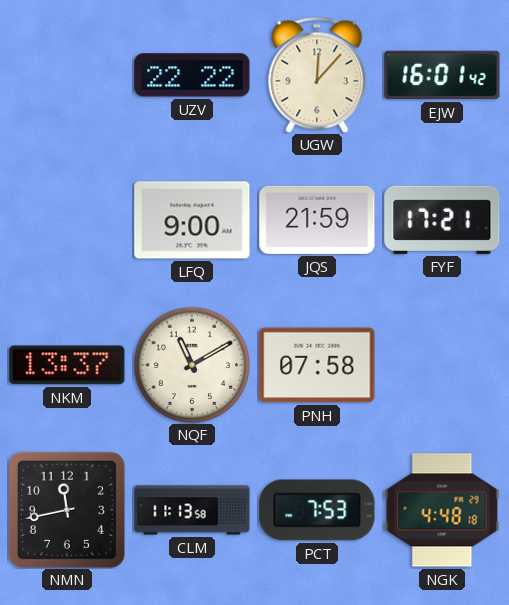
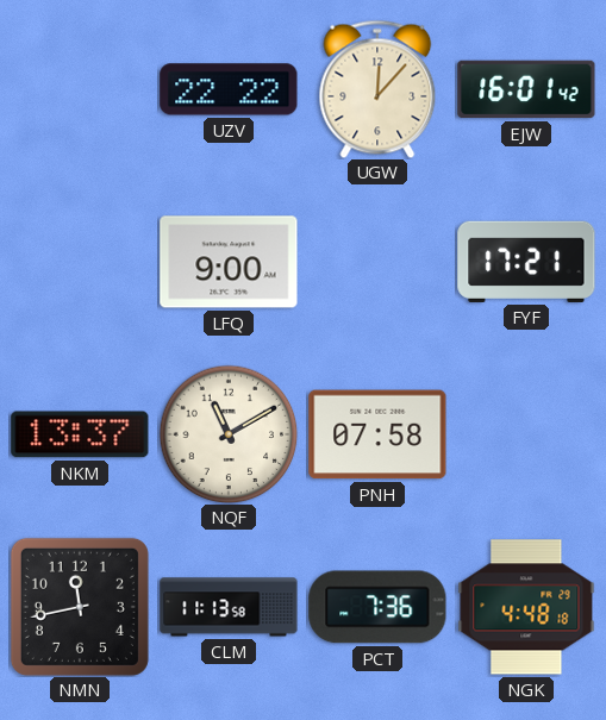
JQS: 21:59 -> none (317, 220)
PCT: 7:53 -> 7:36 (377, 607)
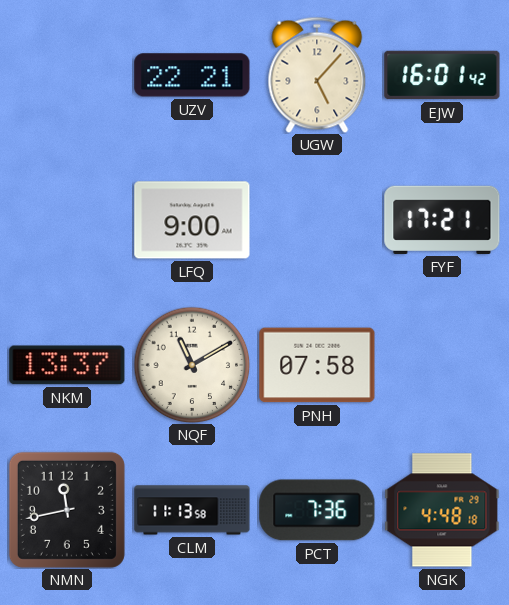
UZV: 22:22 -> 22:21 (192, 75)
UGW: 12:07 -> 5:07 (317, 75)
